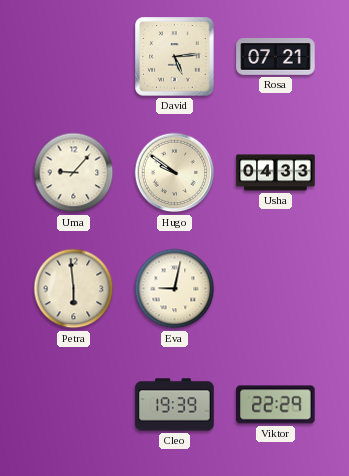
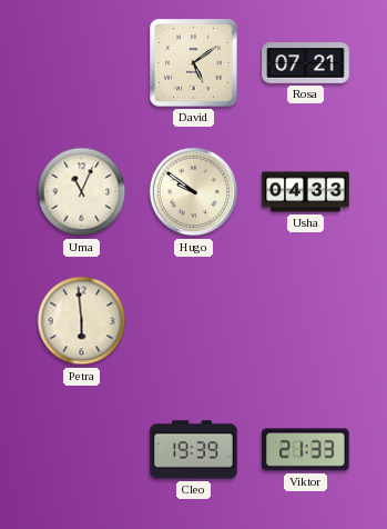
David: 5:14 -> 5:09 (194, 63)
Uma: 9:07 -> 11:04 (82, 192)
Eva: 9:02 -> none (175, 289)
Viktor: 22:29 -> 21:33 (306, 450)
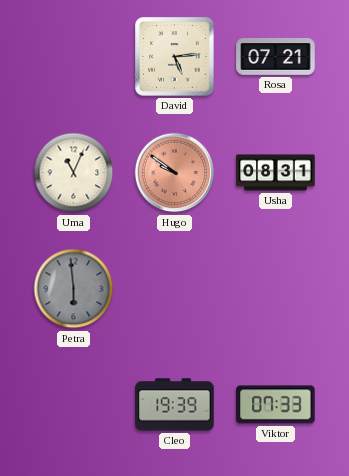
David: 5:09 -> 5:14 (175, 57)
Hugo dial: cream -> salmon (175, 173)
Usha: 04:33 -> 08:31 (276, 173)
Petra dial: cream -> grey (74, 289)
Viktor: 21:33 -> 07:33 (276, 405)
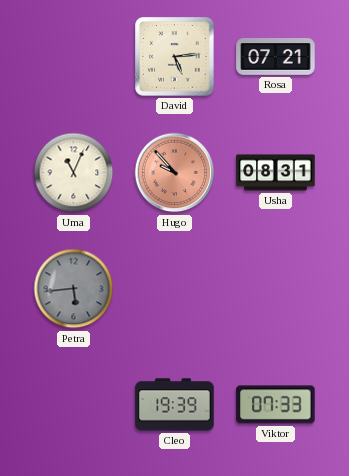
Hugo: 9:51 -> 9:53 (175, 173)
Petra: 5:59 -> 5:44 (74, 289)
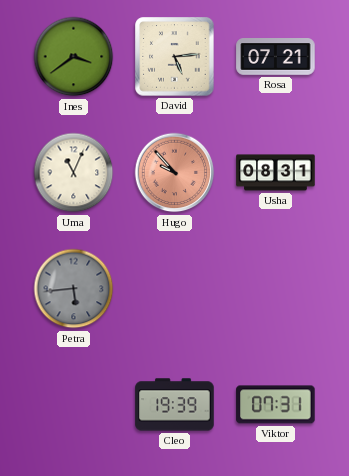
Ines: none -> 3:39 (74, 57)
Viktor: 07:33 -> 07:31 (276, 405)
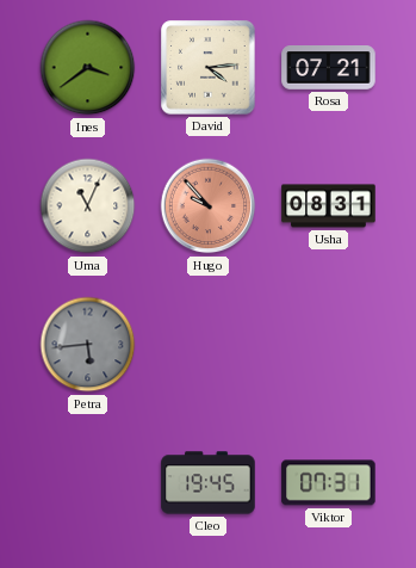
David: 5:14 -> 4:14 (209, 68)
Cleo: 19:39 -> 19:45 (209, 483)
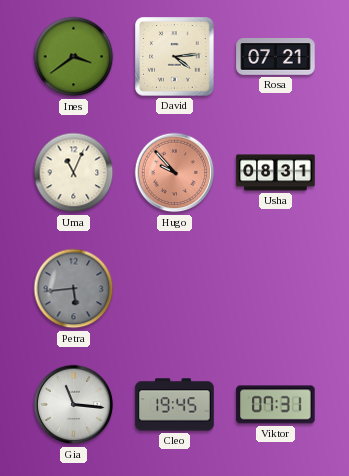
Gia: none -> 11:16 (74, 405)
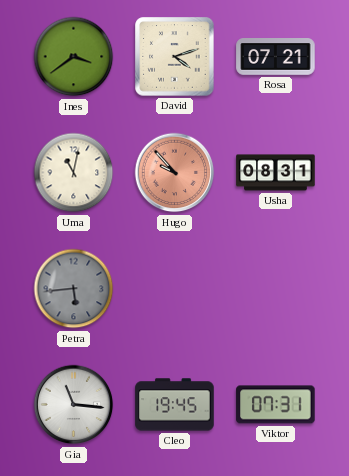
David: 4:14 -> 4:12 (175, 57)
Uma: 11:04 -> 11:02 (74, 173)
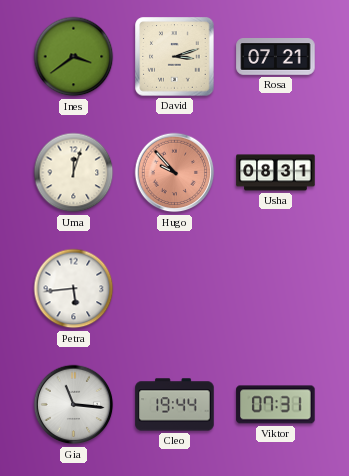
David: 4:12 -> 3:12 (175, 57)
Uma: 11:02 -> 12:03 (74, 173)
Petra dial: grey -> white (74, 289)
Cleo: 19:45 -> 19:44 (175, 405)
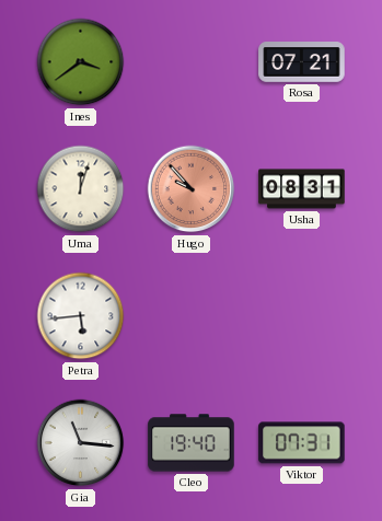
David: 3:12 -> none (175, 57)
Cleo: 19:44 -> 19:40 (192, 443)
